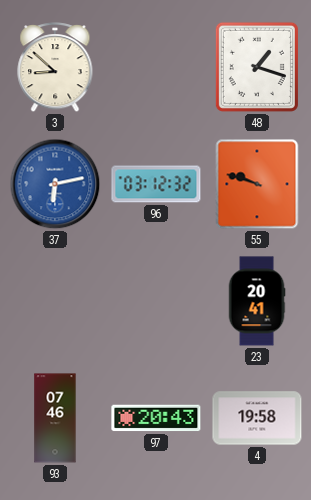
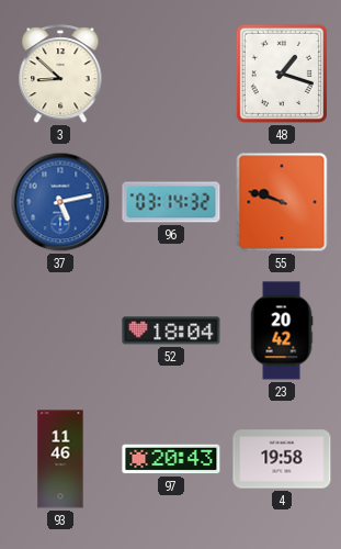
37: 6:13 -> 5:13 (60, 202)
96: 03:12 -> 03:14 (171, 202)
52: none -> 18:04 (171, 330)
23: 20:41 -> 20:42 (282, 330)
93: 07:46 -> 11:46 (60, 459)
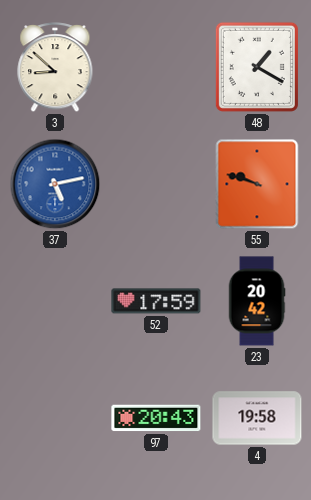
48: 1:18 -> 1:20 (257, 67)
96: 03:14 -> none (171, 202)
52: 18:04 -> 17:59 (156, 301)
93: 11:46 -> none (60, 459)
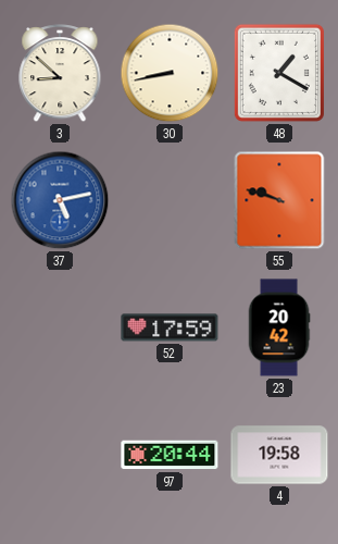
30: none -> 8:43 (170, 73)
97: 20:43 -> 20:44 (170, 455)
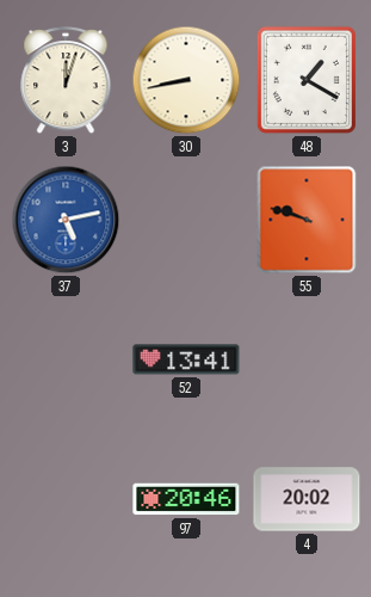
3: 8:52 -> 12:03 (66, 81)
52: 17:59 -> 13:41 (186, 359)
23: 20:42 -> none (279, 327)
97: 20:44 -> 20:46 (186, 499)
4: 19:58 -> 20:02 (307, 499)
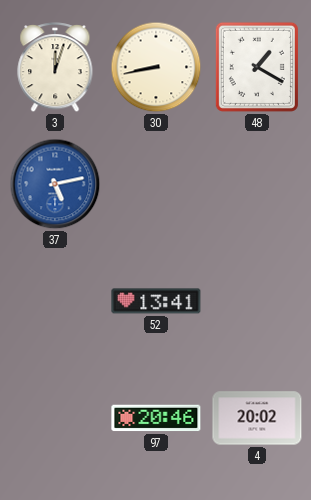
55: 9:48 -> none (307, 220)
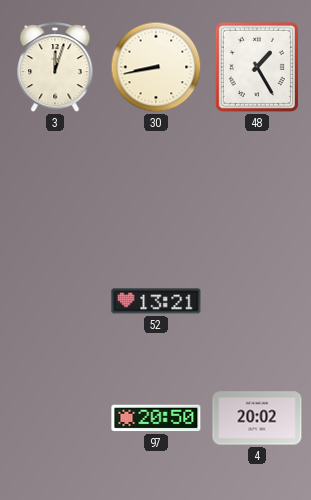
48: 1:20 -> 1:25 (257, 67)
37: 5:13 -> none (55, 184)
52: 13:41 -> 13:21 (156, 301)
97: 20:46 -> 20:50 (156, 418)
